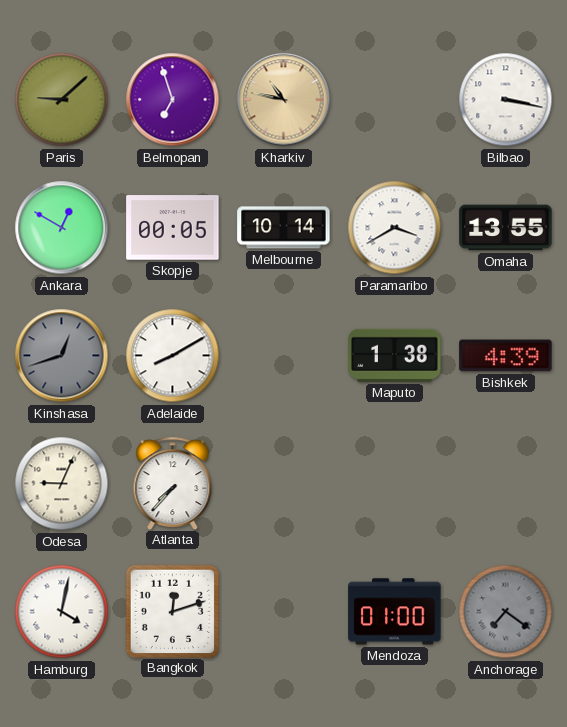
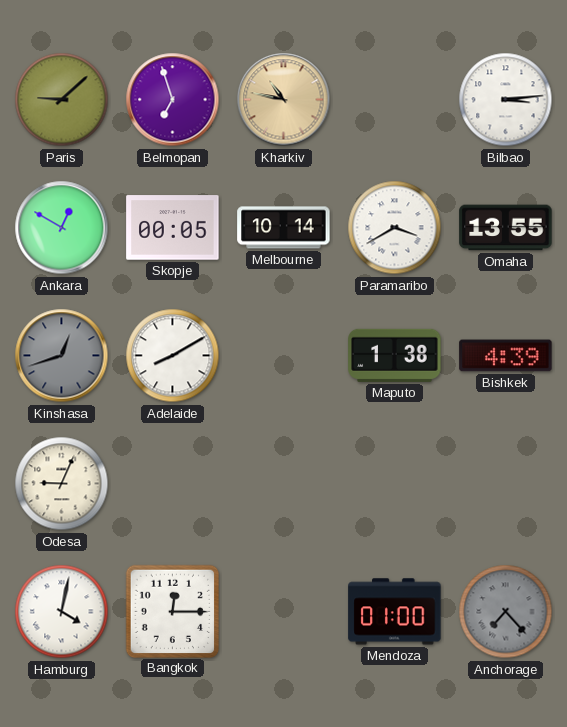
Bilbao: 3:17 -> 3:14 (506, 100)
Atlanta: 7:37 -> none (173, 483)
Bangkok: 12:12 -> 12:15 (173, 611)
Anchorage: 7:21 -> 7:23 (506, 612)
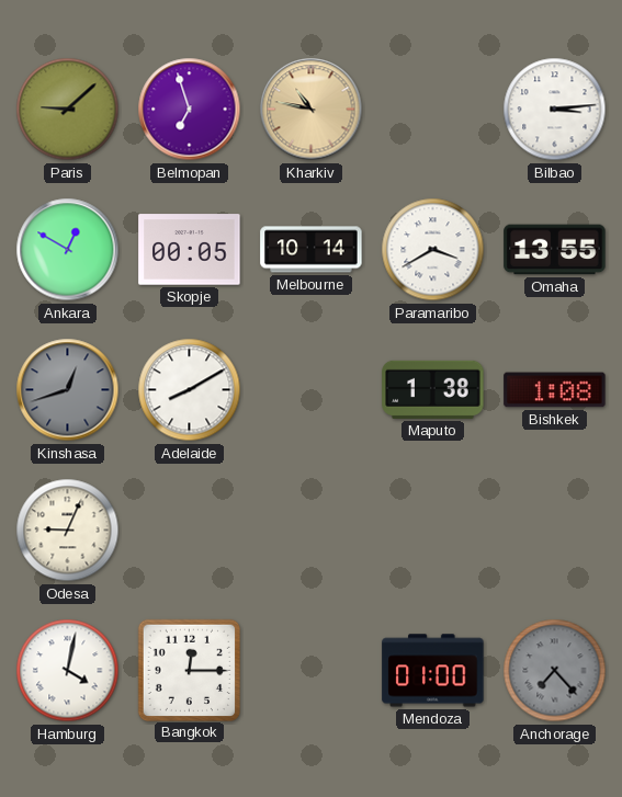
Bishkek: 4:39 -> 1:08 (555, 390)
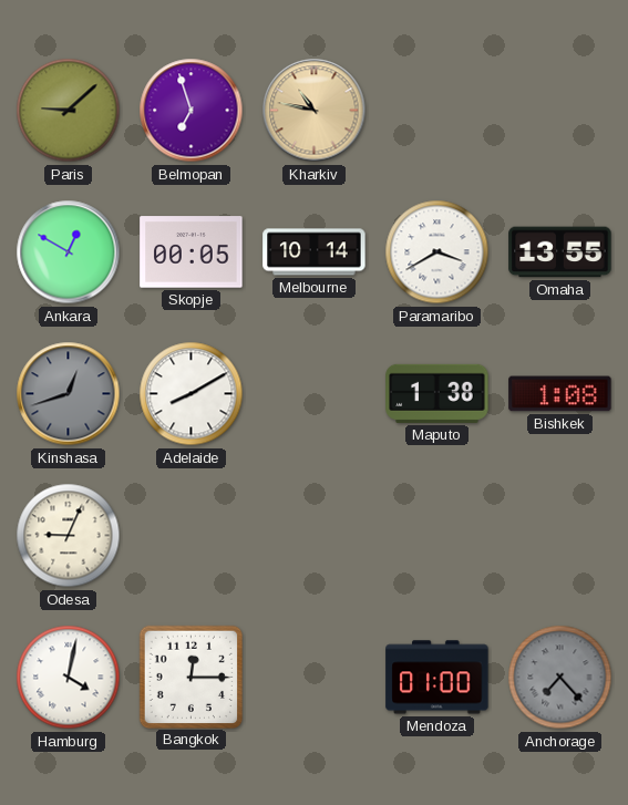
Bilbao: 3:14 -> none (555, 110)
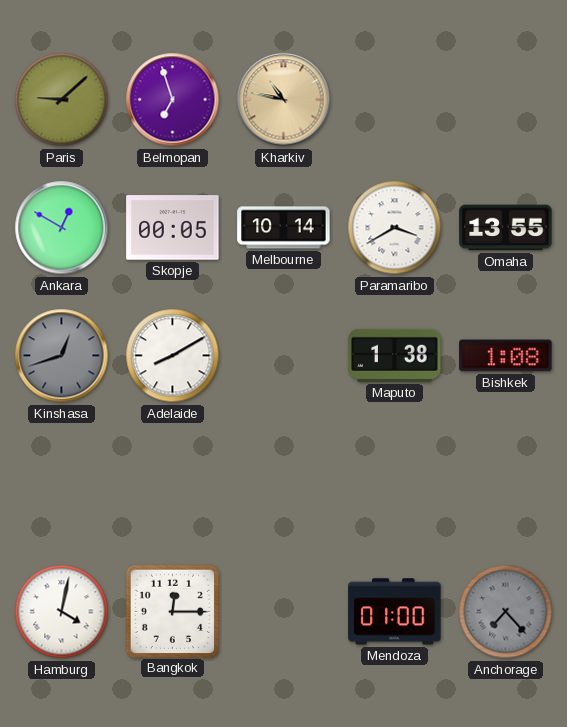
Odesa: 9:04 -> none (69, 536)
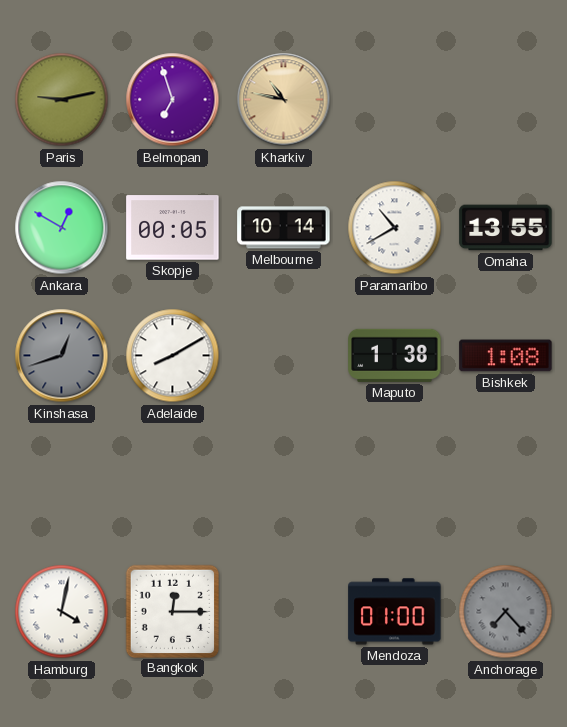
Paris: 9:08 -> 9:13 (62, 100)
Paramaribo: 3:40 -> 10:40 (395, 228)
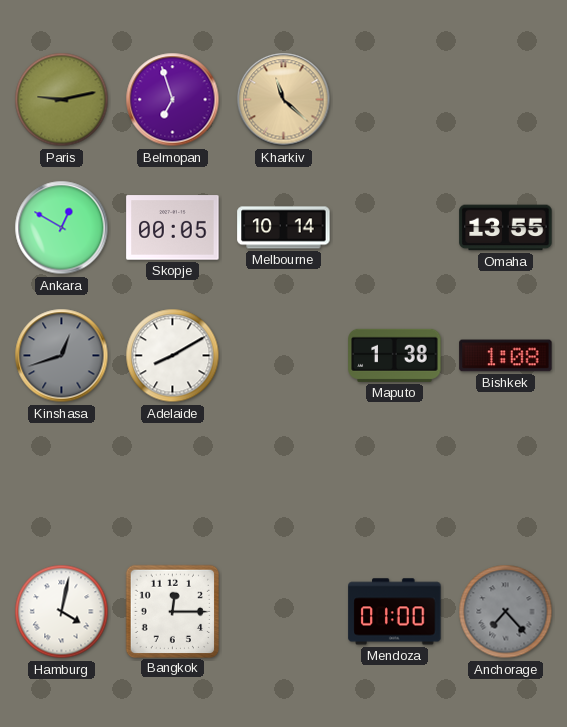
Kharkiv: 10:47 -> 11:22 (284, 100)
Paramaribo: 10:40 -> none (395, 228)
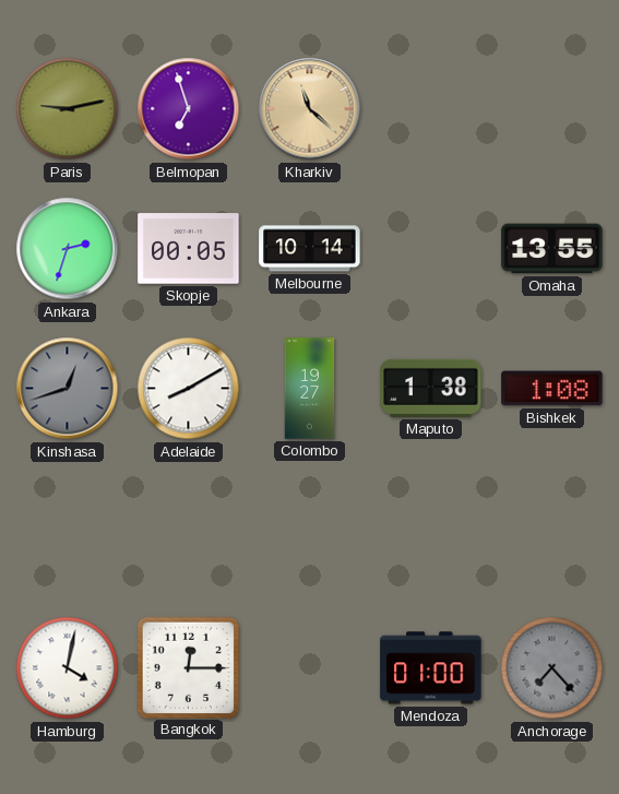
Ankara: 12:50 -> 2:33 (68, 249)
Colombo: none -> 19:27 (310, 389)
